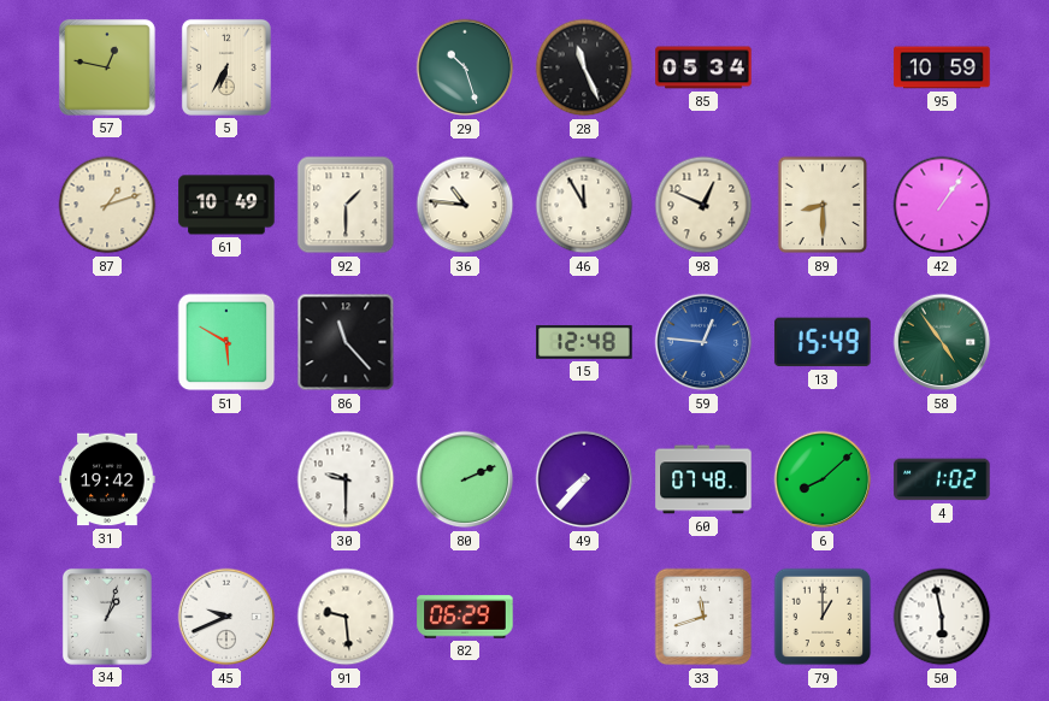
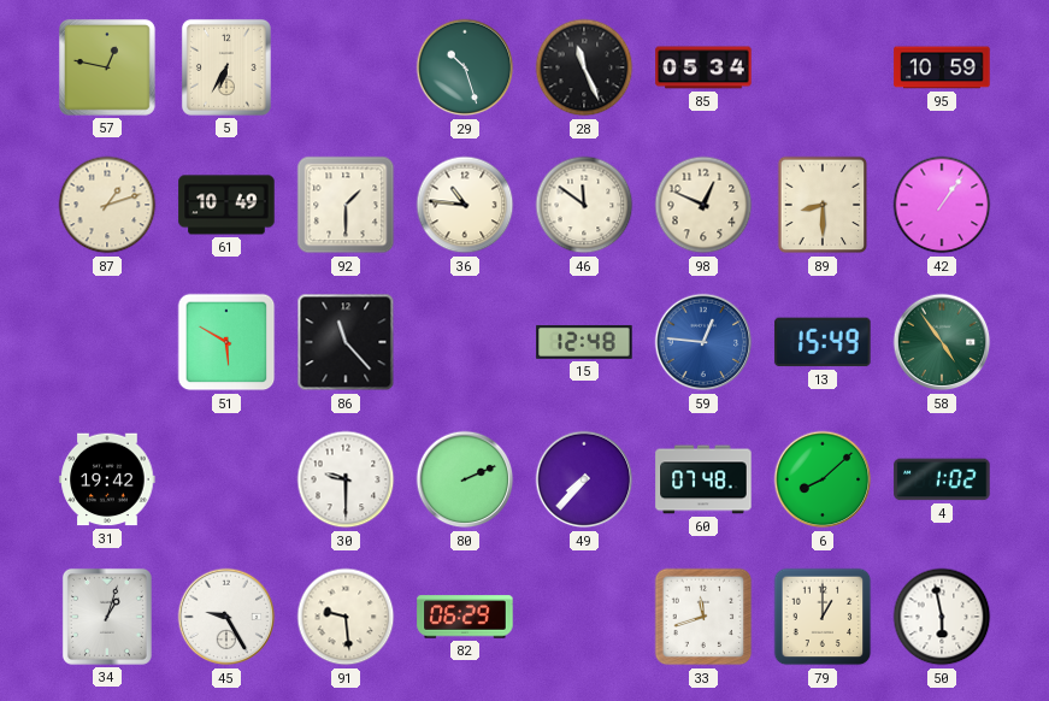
46: 11:55 -> 11:51 (584, 205)
45: 9:41 -> 9:25 (226, 617)
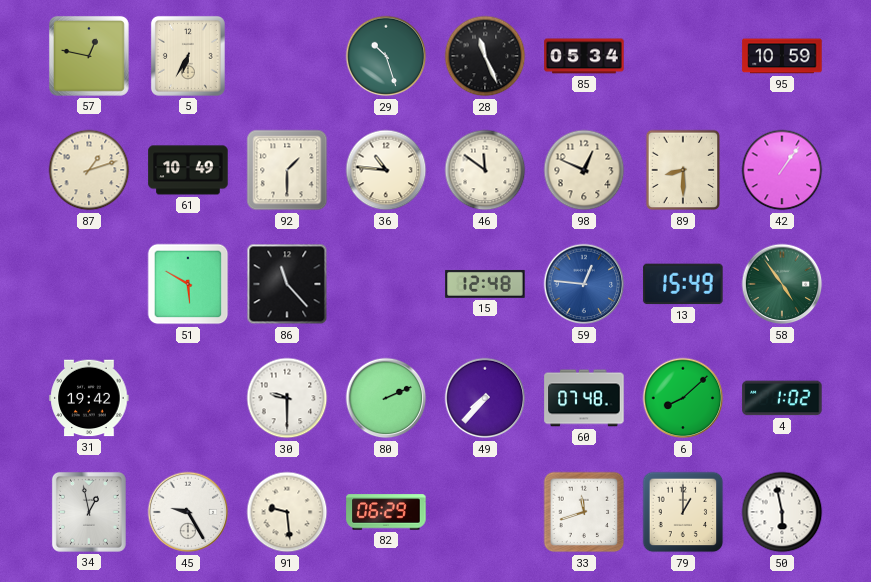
34: 1:03 -> 12:58 (89, 512)
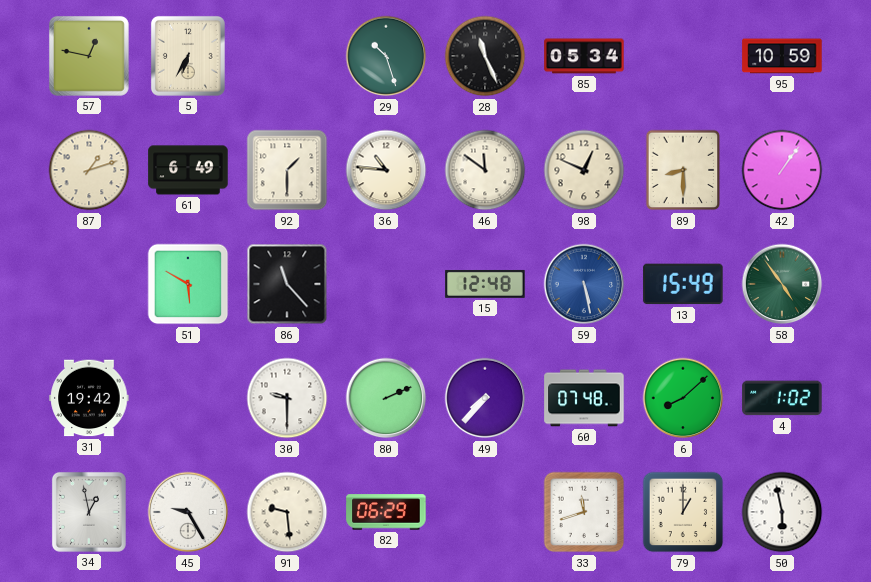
61: 10:49 -> 6:49 (188, 170)
59: 12:46 -> 5:28 (584, 284)
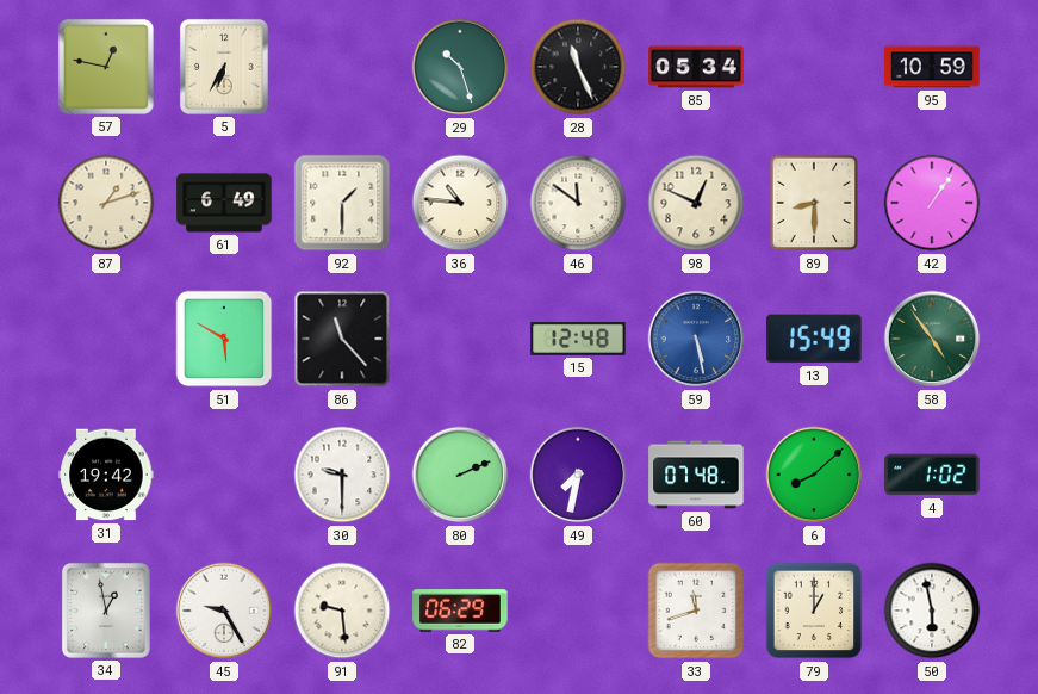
49: 7:37 -> 7:32 (578, 475)
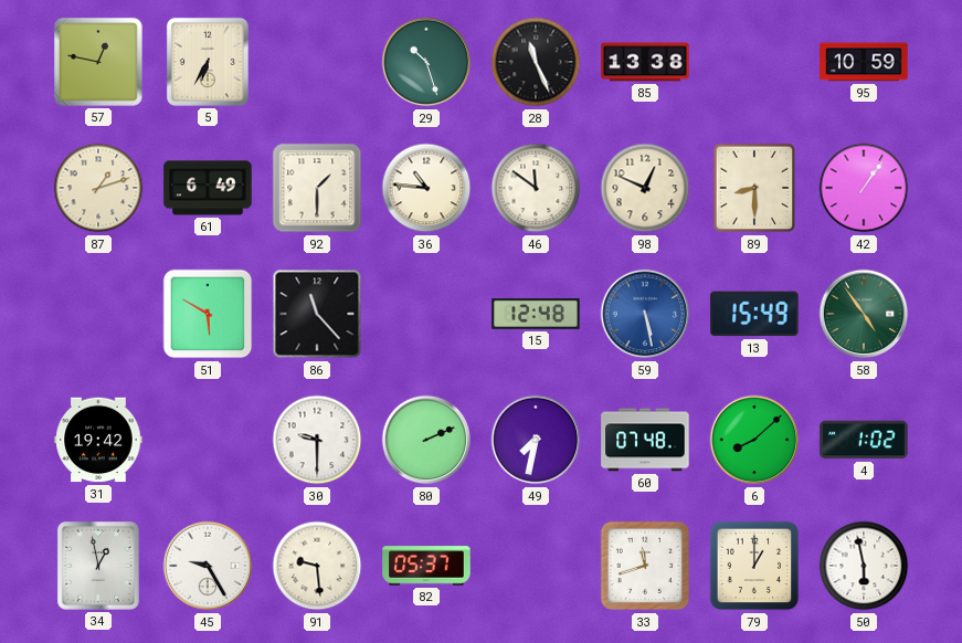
85: 05:34 -> 13:38 (645, 62)
82: 06:29 -> 05:37 (426, 566)
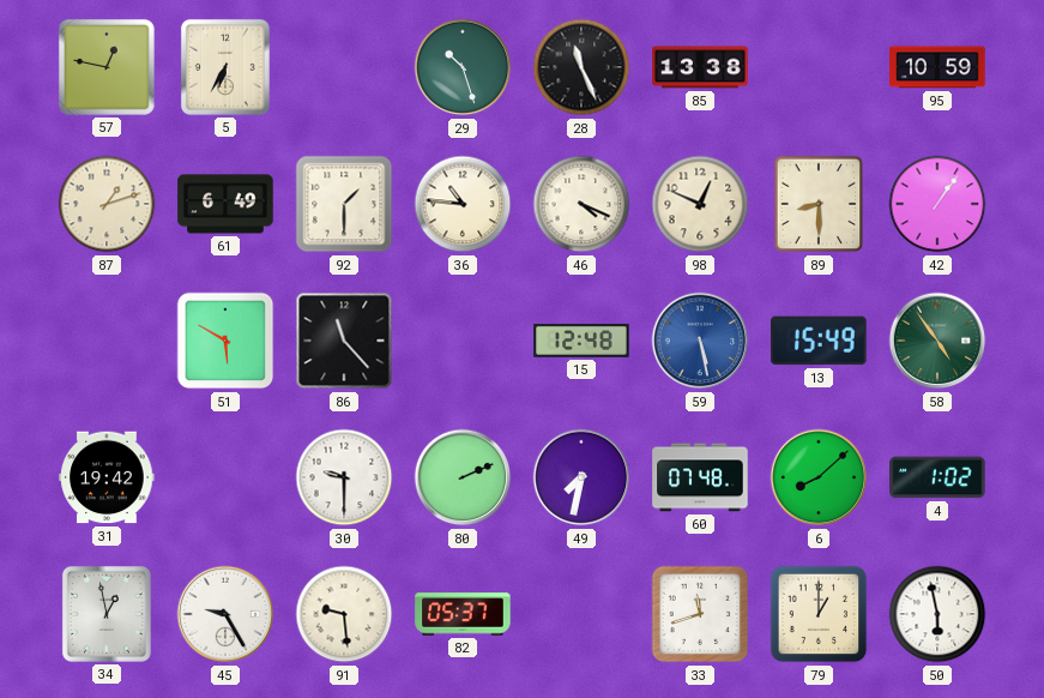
46: 11:51 -> 4:19 (581, 204)
